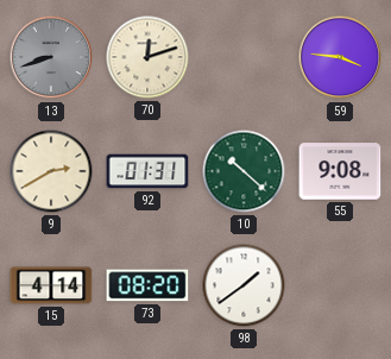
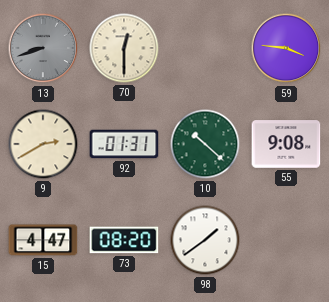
70: 12:12 -> 12:30 (124, 48)
15: 4:14 -> 4:47 (43, 240)
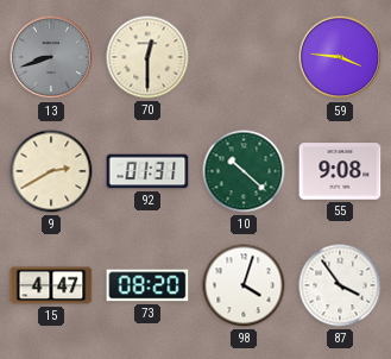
98: 1:39 -> 4:03 (244, 285)
87: none -> 3:54 (340, 285)
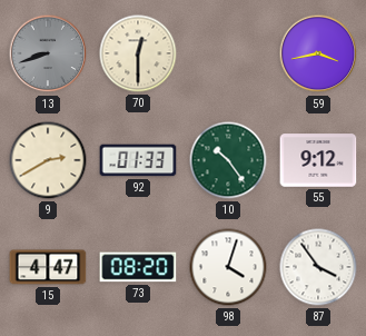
59: 3:46 -> 3:43 (318, 53)
92: 01:31 -> 01:33 (138, 160)
10: 10:22 -> 10:24 (228, 160)
55: 9:08 -> 9:12 (318, 160)
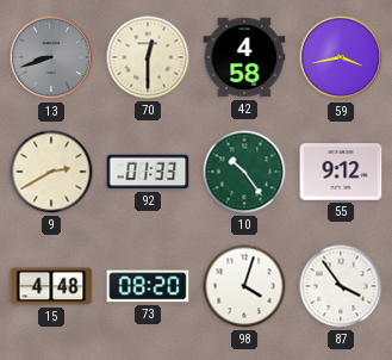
42: none -> 4:58 (244, 57)
15: 4:47 -> 4:48 (51, 286)
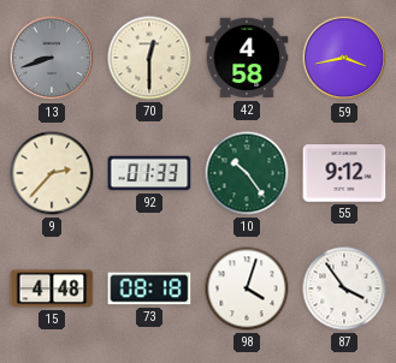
9: 2:40 -> 2:37 (52, 173)
73: 08:20 -> 08:18 (149, 288)
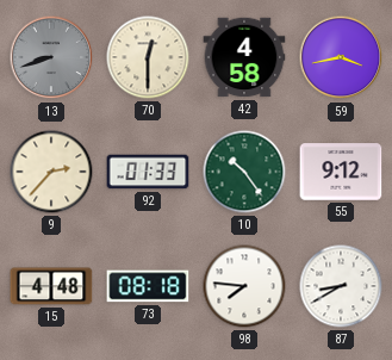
98: 4:03 -> 7:46 (244, 286)
87: 3:54 -> 8:40 (341, 286)
